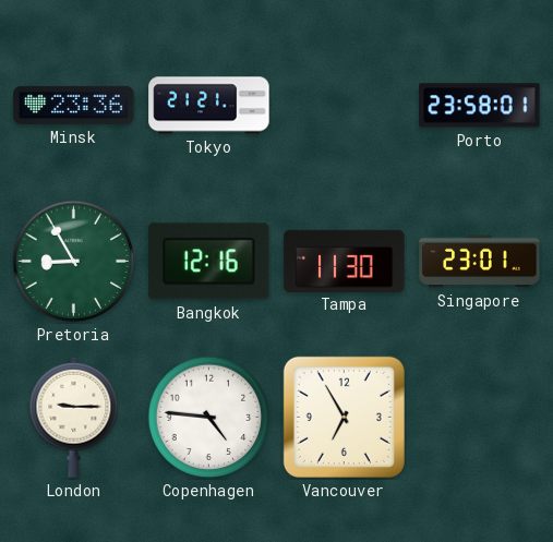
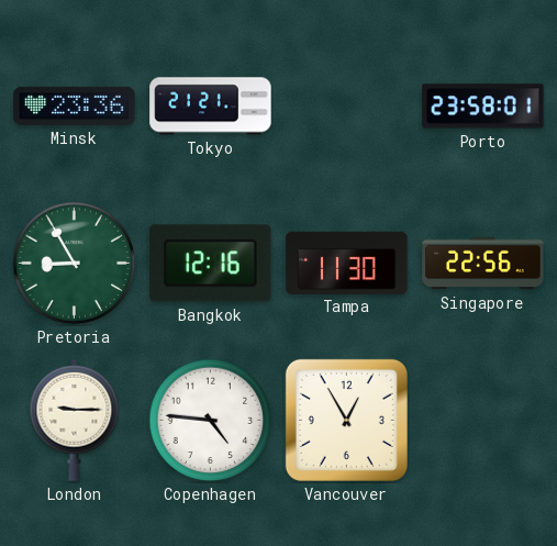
Singapore: 23:01 -> 22:56 (483, 264)
Vancouver: 6:55 -> 12:55 (346, 420)
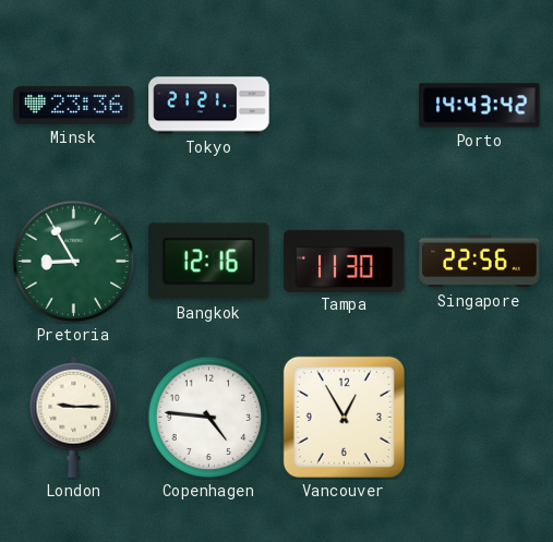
Porto: 23:58 -> 14:43 (480, 106)
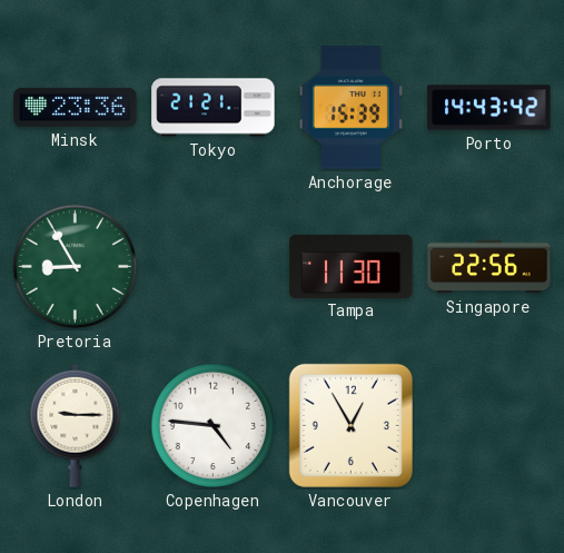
Anchorage: none -> 15:39 (350, 108)
Bangkok: 12:16 -> none (209, 262)
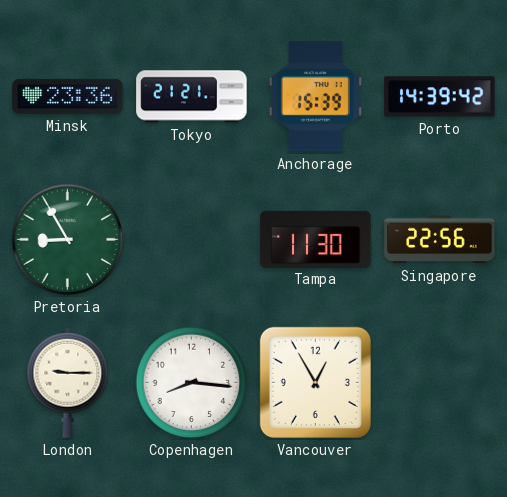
Porto: 14:43 -> 14:39 (440, 97)
Copenhagen: 4:46 -> 8:16 (192, 383)
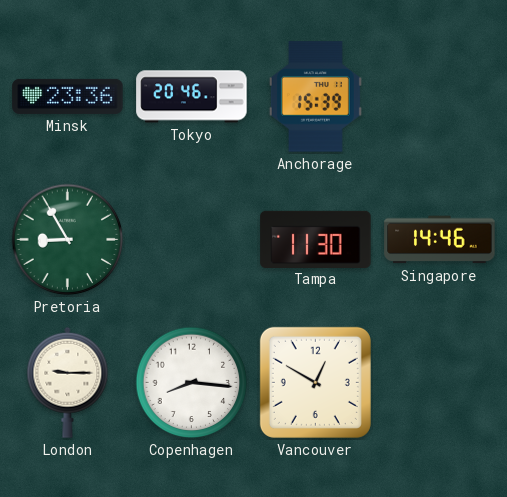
Tokyo: 21:21 -> 20:46 (192, 97)
Porto: 14:39 -> none (440, 97)
Singapore: 22:56 -> 14:46 (440, 240)
Vancouver: 12:55 -> 12:50 (315, 382)
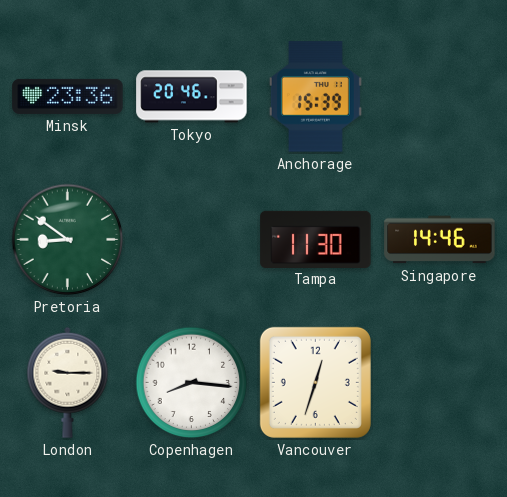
Pretoria: 8:55 -> 8:51 (68, 240)
Vancouver: 12:50 -> 12:33 (315, 382)
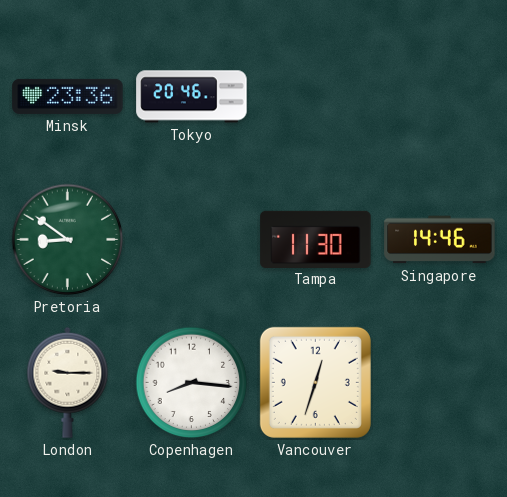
Anchorage: 15:39 -> none (315, 97)
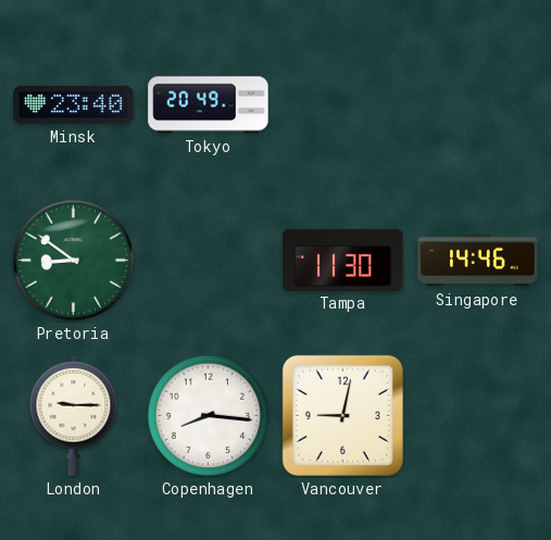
Minsk: 23:36 -> 23:40 (74, 104)
Tokyo: 20:46 -> 20:49 (209, 105)
Vancouver: 12:33 -> 9:02 (342, 415)
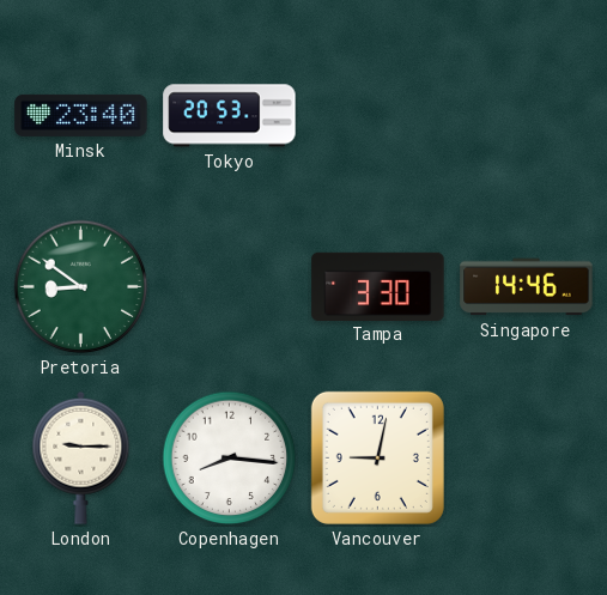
Tokyo: 20:49 -> 20:53 (230, 116)
Tampa: 11:30 -> 3:30 (378, 286)
